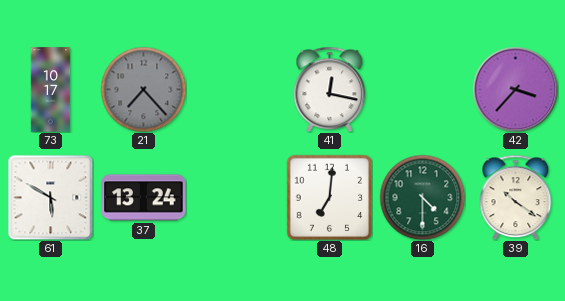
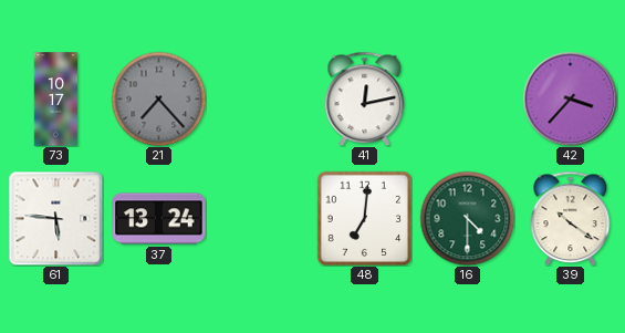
41: 12:17 -> 12:13 (365, 98)
61: 5:50 -> 5:46 (55, 218)
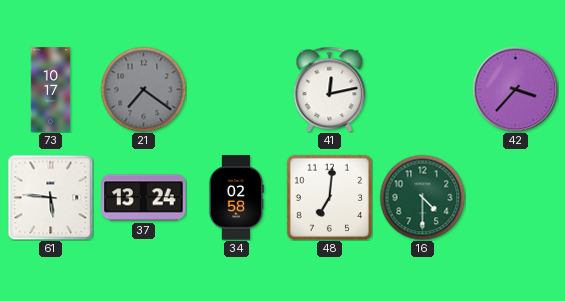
21: 7:23 -> 7:21 (143, 89)
34: none -> 02:58 (236, 198)
39: 10:21 -> none (571, 218)
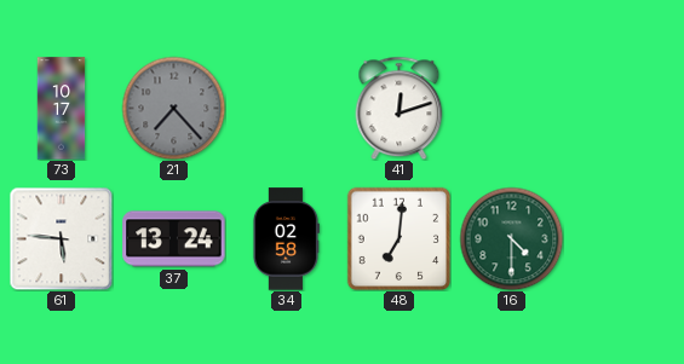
21: 7:21 -> 7:23 (173, 108)
41: 12:13 -> 12:12 (400, 108)
42: 3:37 -> none (515, 89)
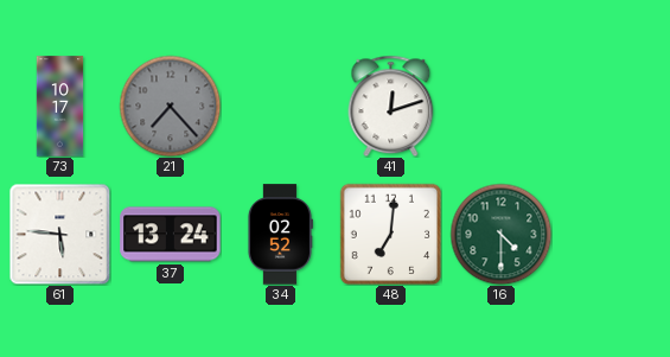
34: 02:58 -> 02:52 (280, 235)
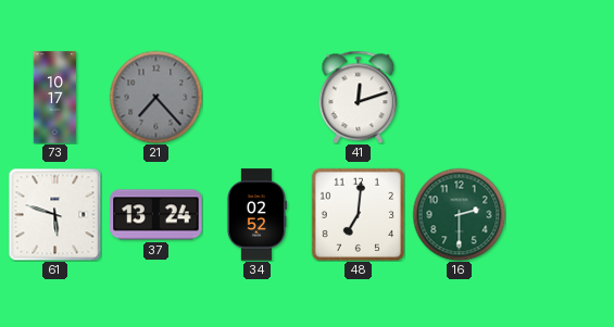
61: 5:46 -> 5:48 (54, 214)
16: 4:30 -> 2:30 (459, 214)
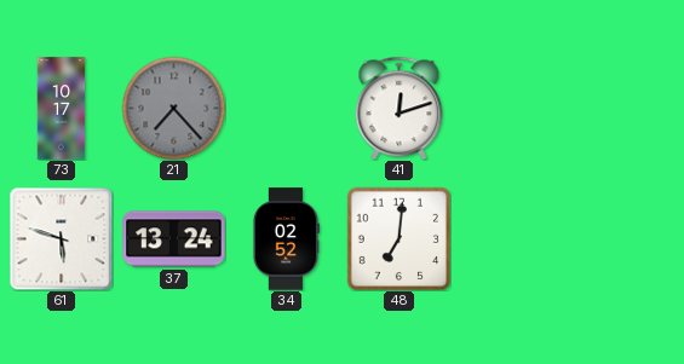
16: 2:30 -> none (459, 214)
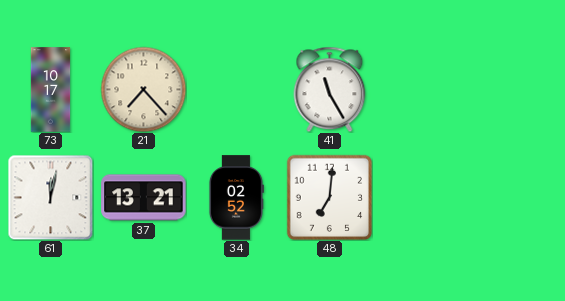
21 dial: grey -> cream (143, 89)
41: 12:12 -> 11:25 (330, 89)
61: 5:48 -> 12:02 (50, 197)
37: 13:24 -> 13:21 (144, 198)
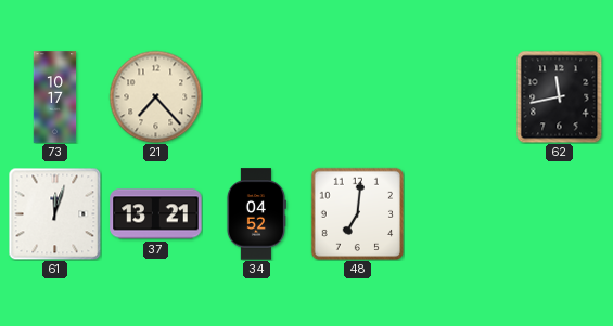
41: 11:25 -> none (330, 89)
62: none -> 11:43 (560, 96)
61: 12:02 -> 12:03 (54, 213)
34: 02:52 -> 04:52 (256, 214)
